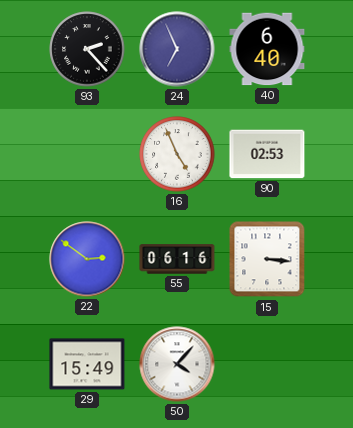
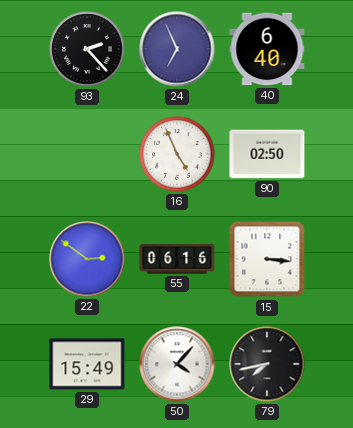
90: 02:53 -> 02:50 (267, 154)
79: none -> 7:43 (267, 364)
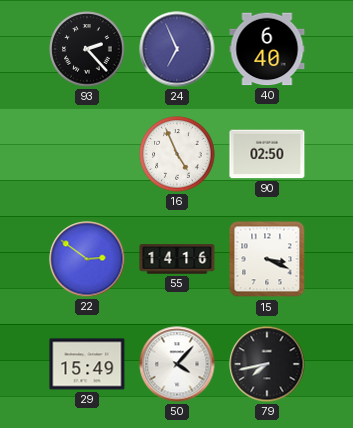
55: 06:16 -> 14:16 (177, 259)
15: 3:16 -> 3:19 (267, 259)
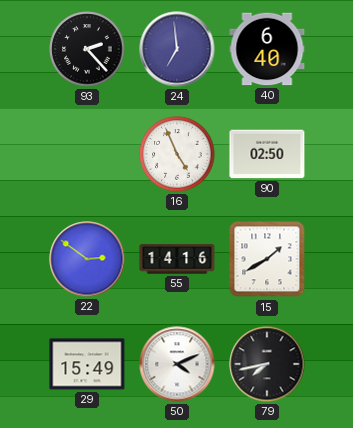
24: 6:56 -> 6:59 (177, 49)
15: 3:19 -> 1:40 (267, 259)
50: 4:07 -> 4:11 (177, 364)
